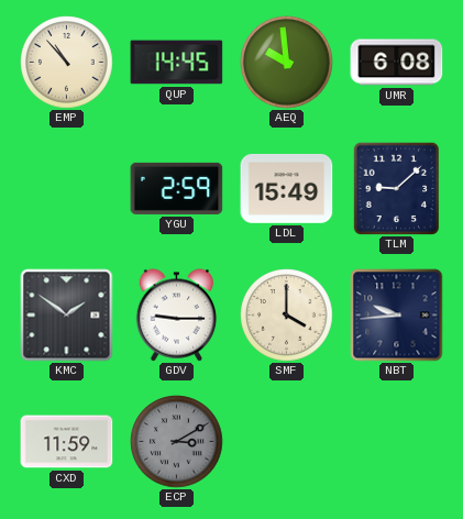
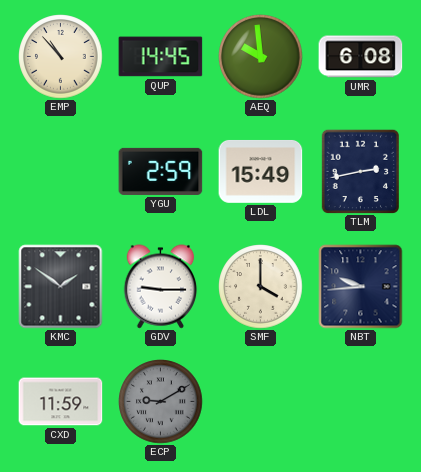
TLM: 9:08 -> 2:43 (361, 171)
ECP: 3:10 -> 9:10 (161, 402)
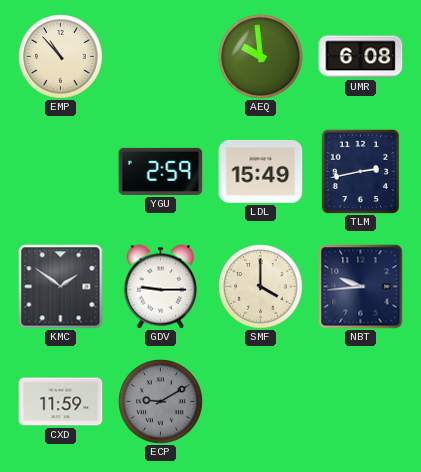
QUP: 14:45 -> none (161, 57)
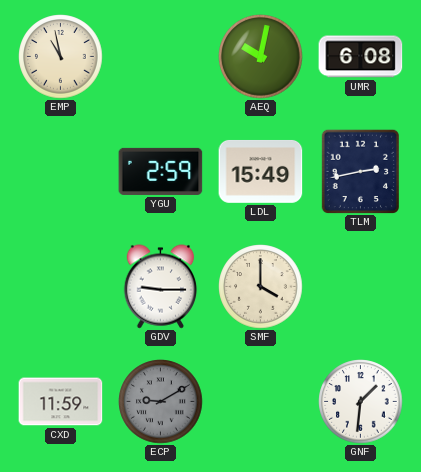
EMP: 10:53 -> 10:58 (61, 57)
AEQ: 9:59 -> 10:02 (261, 57)
KMC: 1:51 -> none (61, 287)
NBT: 9:44 -> none (361, 287)
GNF: none -> 1:31 (361, 402)
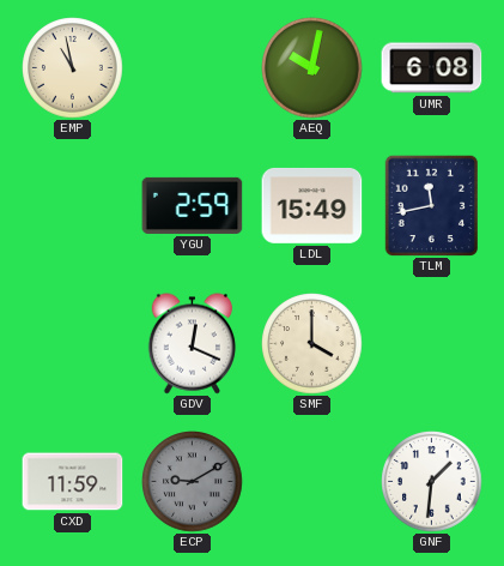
TLM: 2:43 -> 11:43 (432, 205)
GDV: 9:15 -> 12:19 (193, 344)
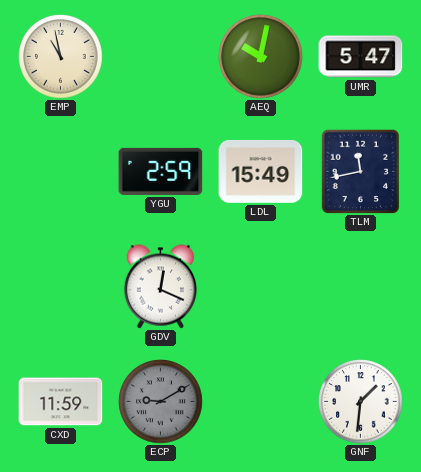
UMR: 6:08 -> 5:47 (361, 57)
SMF: 4:00 -> none (312, 344)
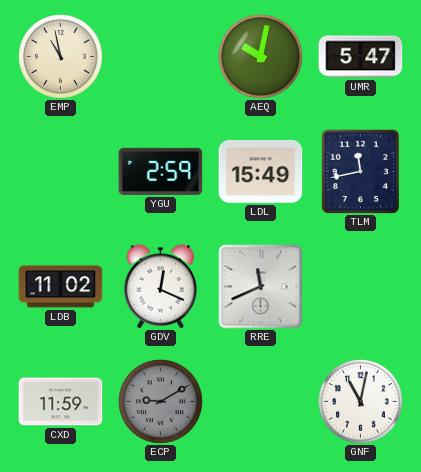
LDB: none -> 11:02 (61, 287)
RRE: none -> 11:41 (261, 287)
GNF: 1:31 -> 11:02 (361, 402)
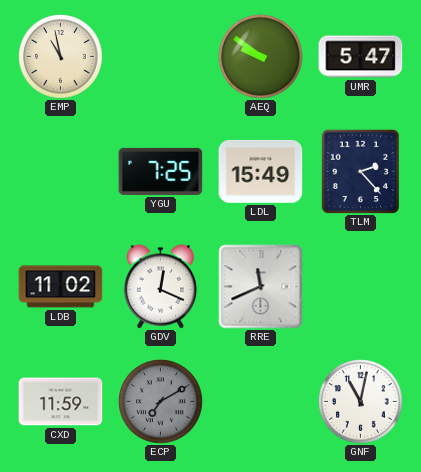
AEQ: 10:02 -> 9:51 (261, 57)
YGU: 2:59 -> 7:25 (161, 171)
TLM: 11:43 -> 2:23 (361, 171)
ECP: 9:10 -> 7:10 (161, 402)
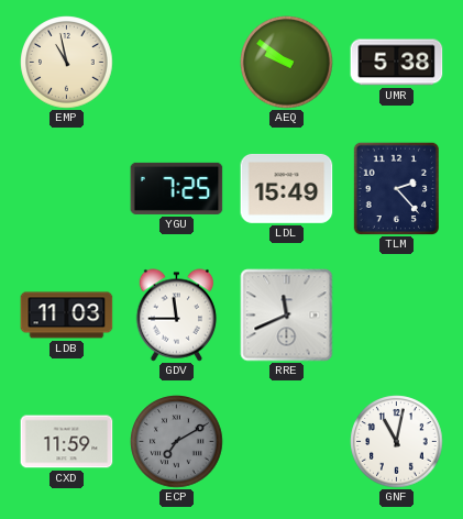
UMR: 5:47 -> 5:38 (397, 63)
LDB: 11:02 -> 11:03 (67, 316)
GDV: 12:19 -> 11:45 (177, 316)
